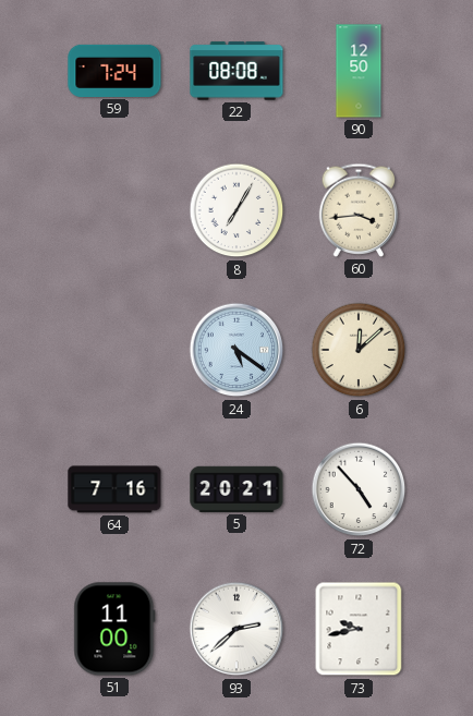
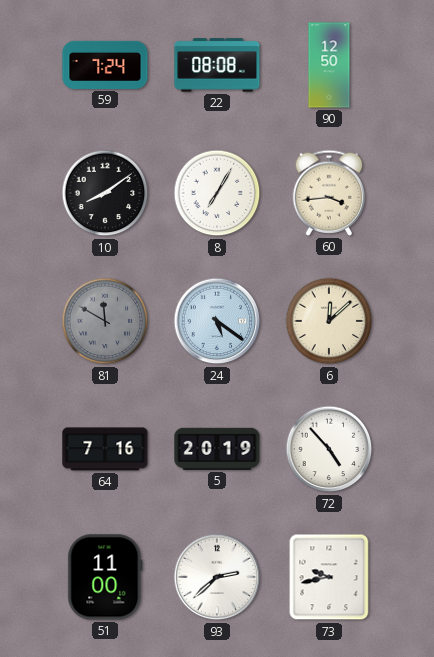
10: none -> 8:09 (105, 193)
81: none -> 11:50 (105, 321)
5: 20:21 -> 20:19 (217, 449)
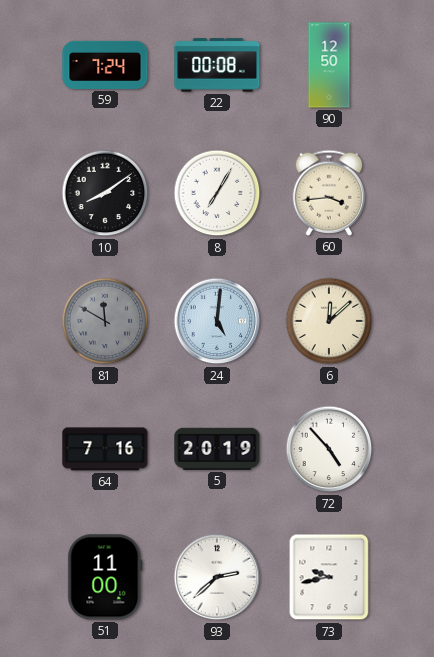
22: 08:08 -> 00:08 (217, 65)
24: 5:21 -> 5:01 (217, 321)
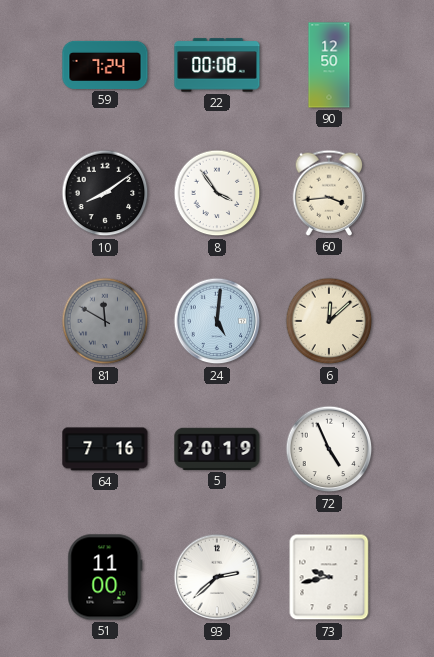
8: 7:05 -> 3:54 (217, 193)
72: 4:53 -> 4:56 (329, 449)
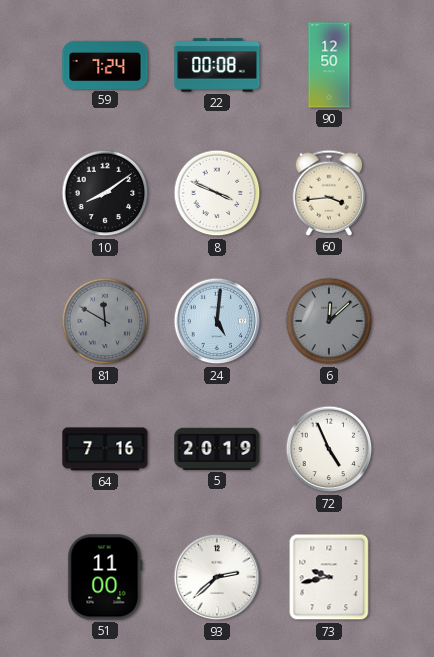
8: 3:54 -> 3:49 (217, 193)
6 dial: cream -> grey (329, 321)
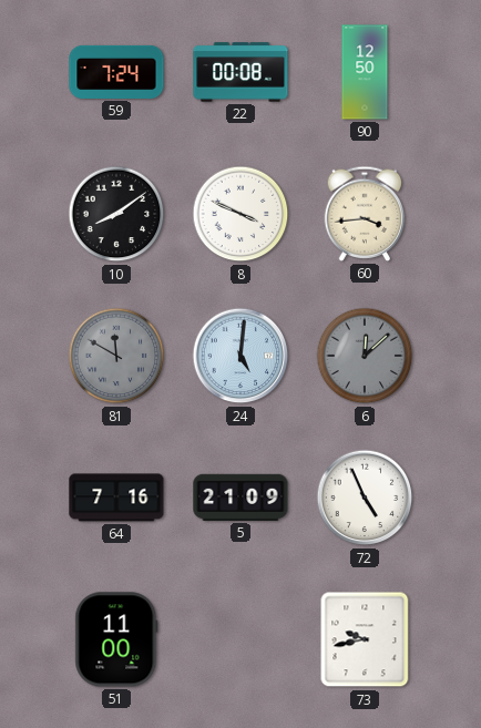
5: 20:19 -> 21:09 (240, 498)
93: 2:38 -> none (217, 577)
